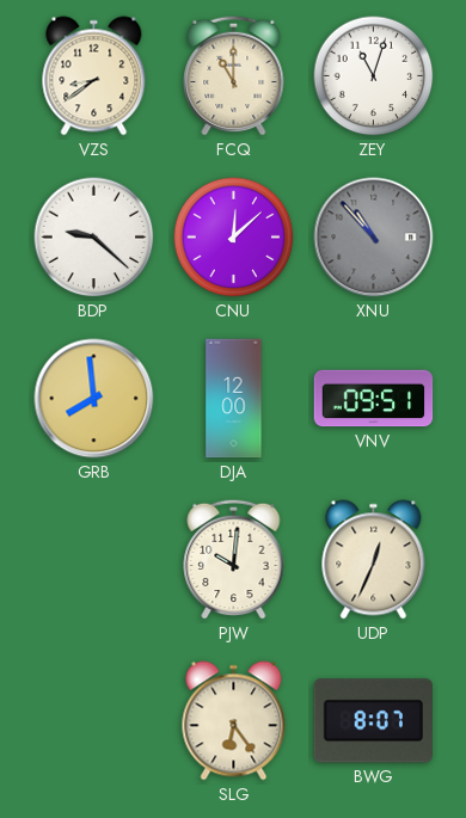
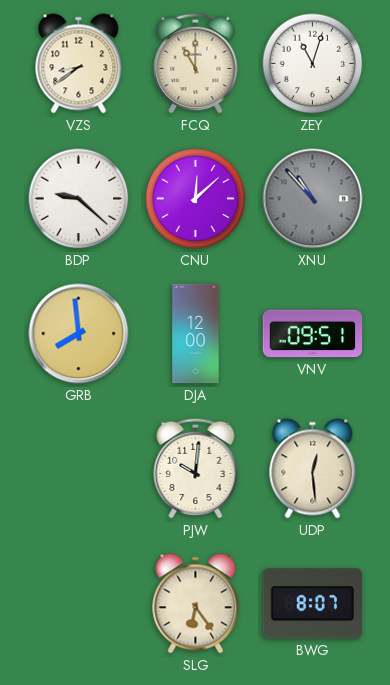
UDP: 12:34 -> 12:29 (313, 469)
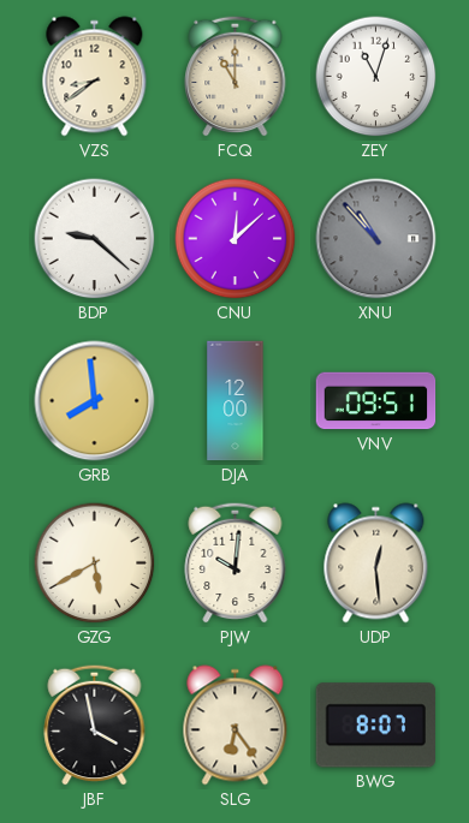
GZG: none -> 5:40 (95, 563)
JBF: none -> 3:58 (95, 724)
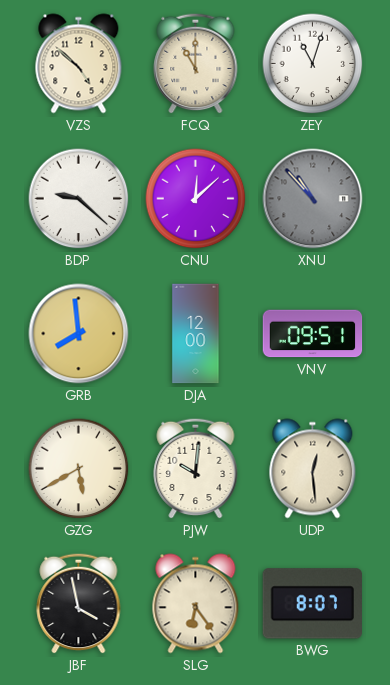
VZS: 8:39 -> 4:52 (79, 64)
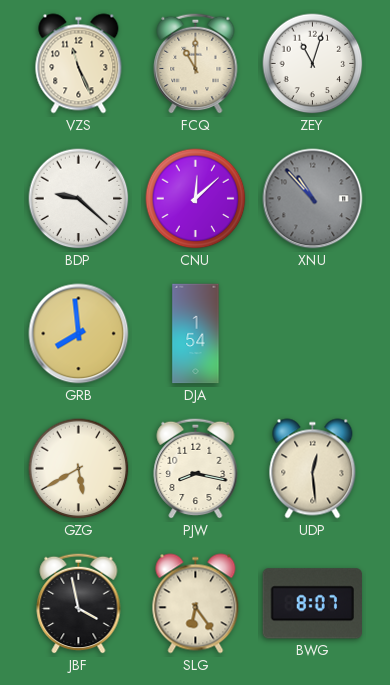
VZS: 4:52 -> 11:26 (79, 64)
DJA: 12:00 -> 1:54 (196, 334)
VNV: 09:51 -> none (313, 334)
PJW: 10:01 -> 8:17 (196, 468)
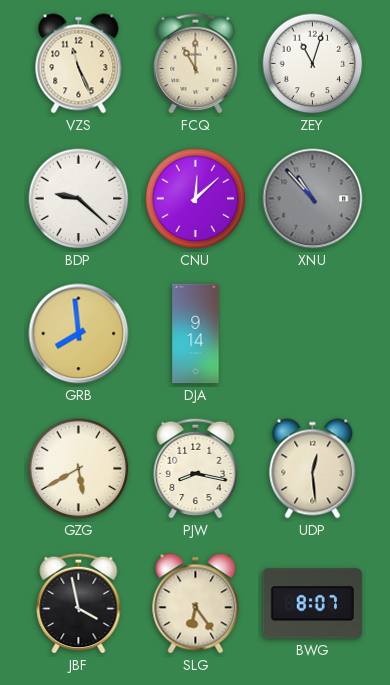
DJA: 1:54 -> 9:14 (196, 334)
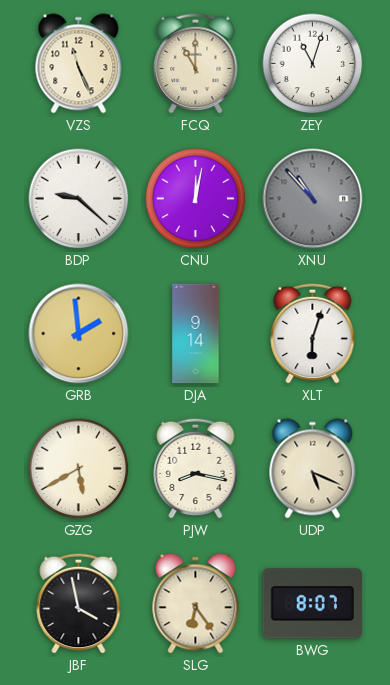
CNU: 12:08 -> 12:02 (196, 199)
GRB: 7:59 -> 1:59 (79, 334)
XLT: none -> 6:03 (313, 333)
UDP: 12:29 -> 5:19 (313, 469)
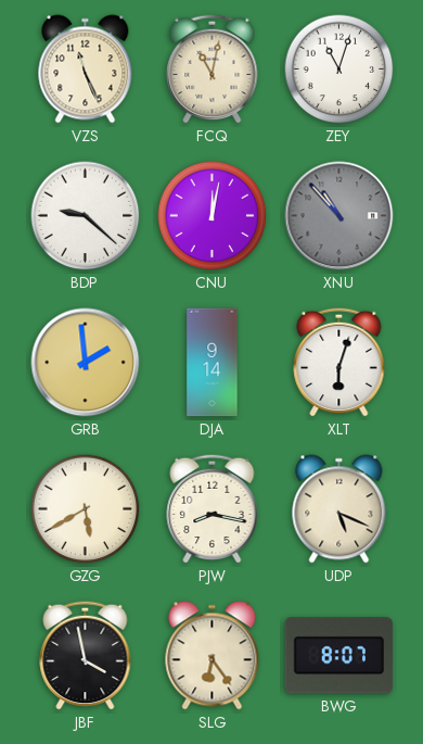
FCQ: 11:00 -> 11:02 (213, 68)
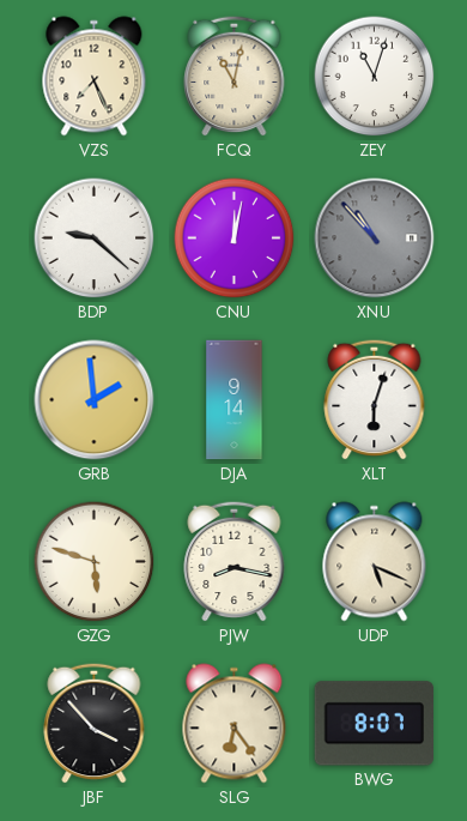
VZS: 11:26 -> 7:26 (95, 77)
GZG: 5:40 -> 5:48 (95, 562)
JBF: 3:58 -> 3:53 (95, 723)
